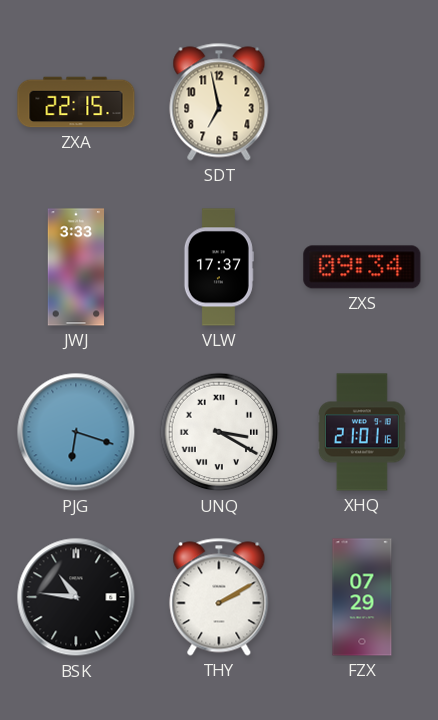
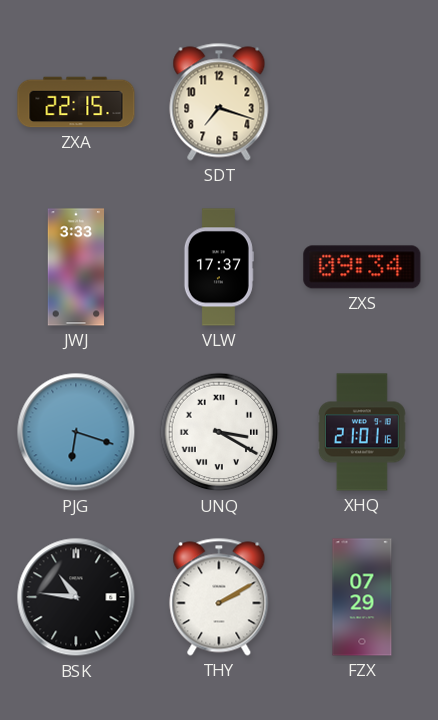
SDT: 6:58 -> 7:18 (219, 102)
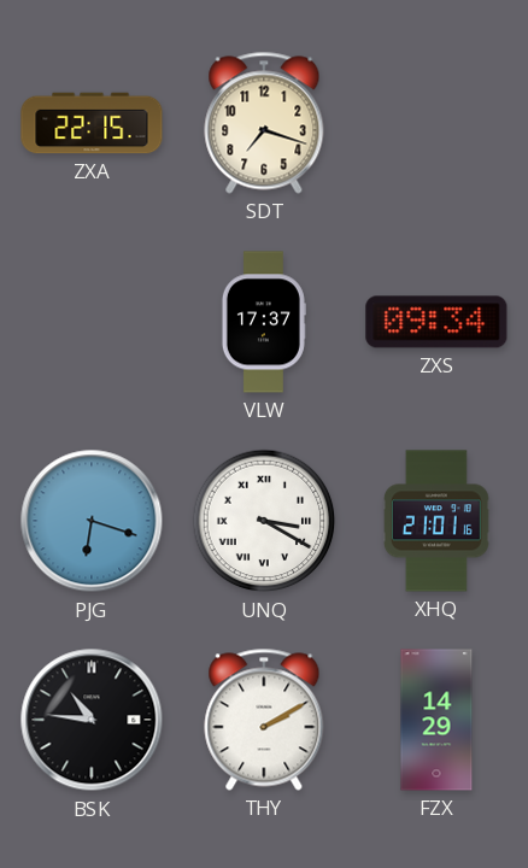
JWJ: 3:33 -> none (76, 267)
FZX: 07:29 -> 14:29 (436, 720)
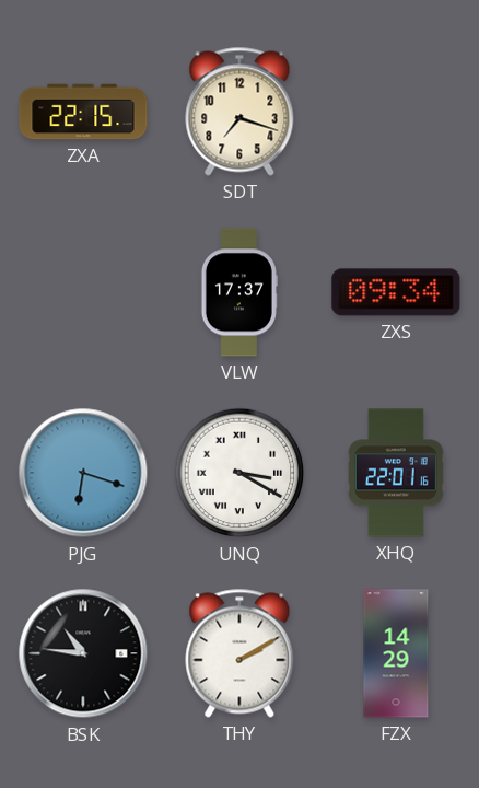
XHQ: 21:01 -> 22:01 (397, 473)
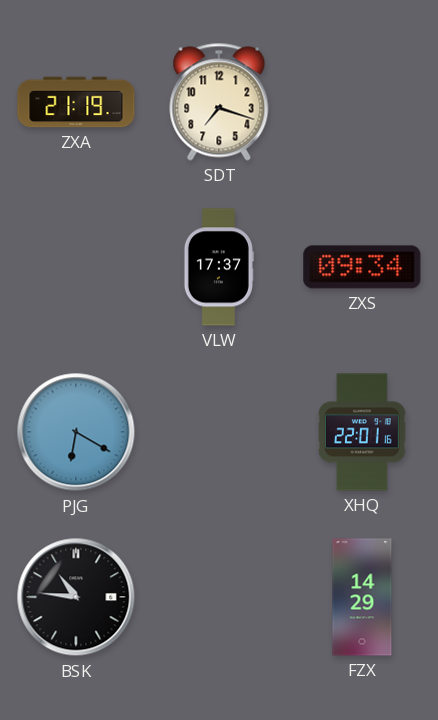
ZXA: 22:15 -> 21:19 (76, 102)
PJG: 6:18 -> 6:20 (76, 432)
UNQ: 3:20 -> none (240, 473)
THY: 2:10 -> none (240, 653)
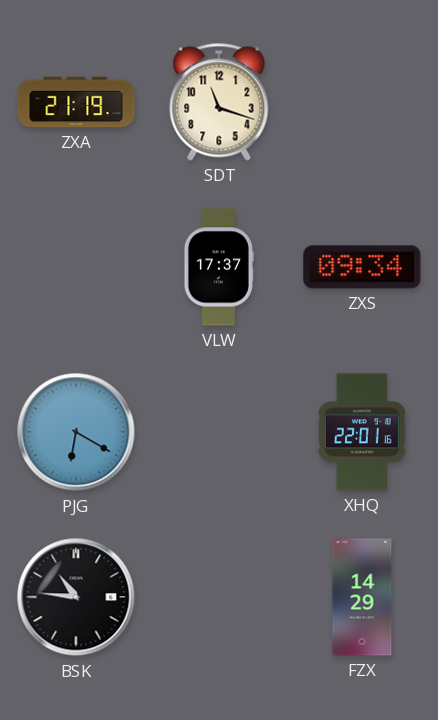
SDT: 7:18 -> 11:18 (219, 102)
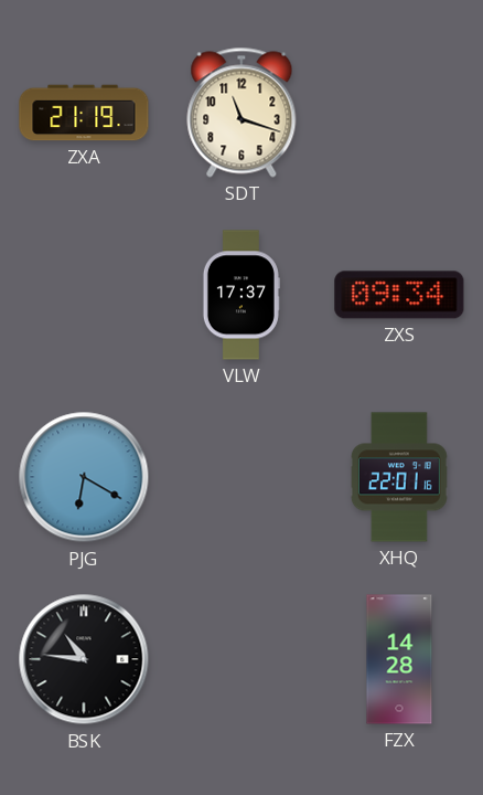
FZX: 14:29 -> 14:28 (399, 659)
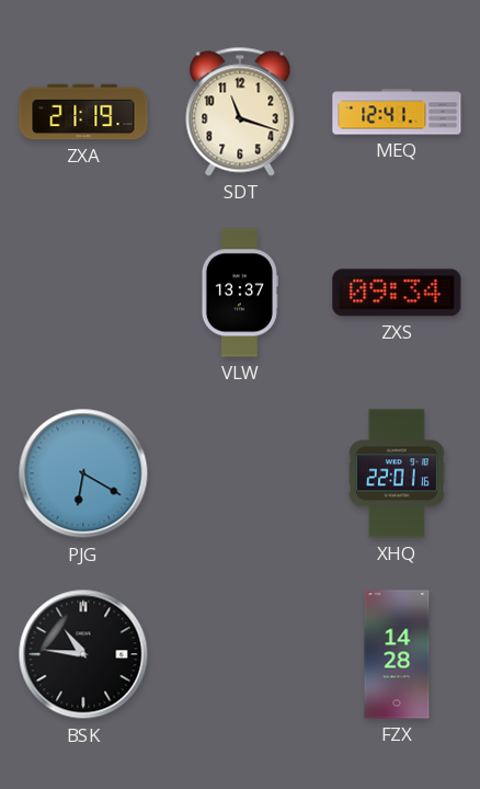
MEQ: none -> 12:41 (397, 112)
VLW: 17:37 -> 13:37 (239, 293)
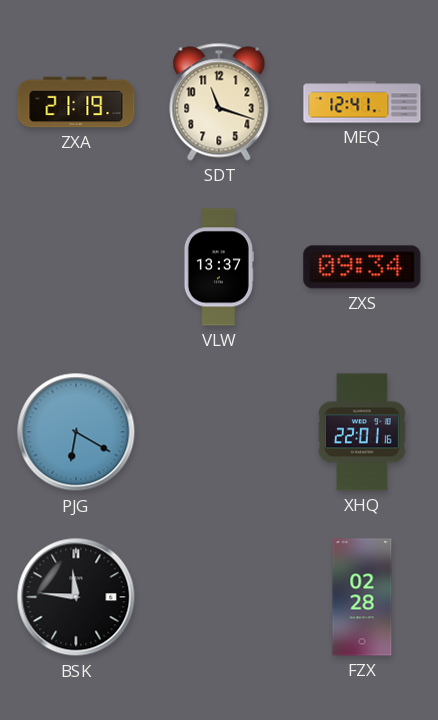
BSK: 10:46 -> 11:46 (76, 597)
FZX: 14:28 -> 02:28 (362, 597)
